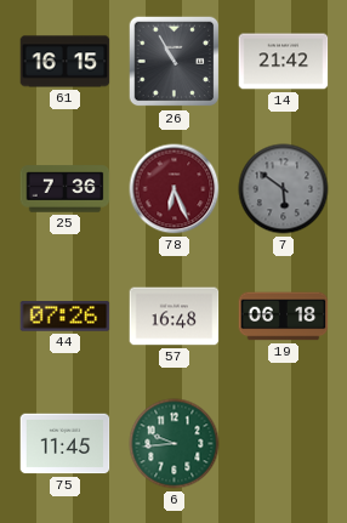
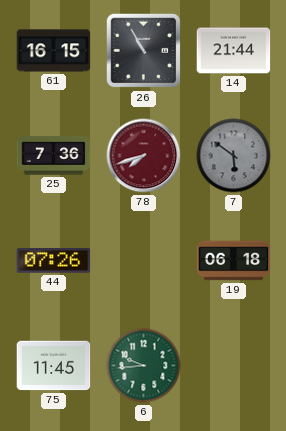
14: 21:42 -> 21:44 (234, 51)
78: 6:26 -> 7:42 (144, 156)
57: 16:48 -> none (175, 317)
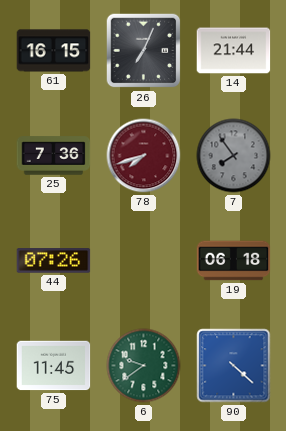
26: 10:55 -> 7:04 (144, 51)
7: 5:51 -> 7:54 (234, 156)
6: 9:44 -> 9:39 (144, 366)
90: none -> 4:22 (234, 366)
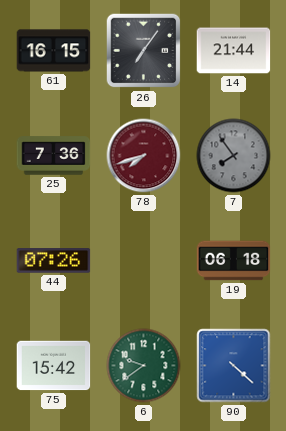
26: 7:04 -> 7:06 (144, 51)
75: 11:45 -> 15:42 (54, 366)
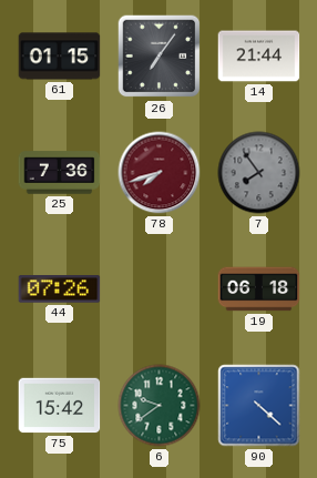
61: 16:15 -> 01:15 (60, 57)
